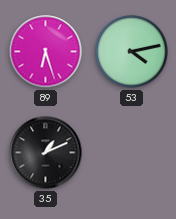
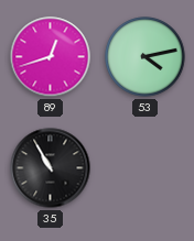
89: 6:27 -> 12:42 (51, 57)
35: 1:11 -> 10:55 (51, 168)
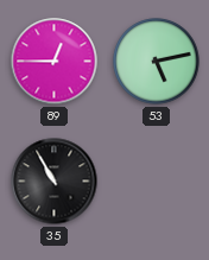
89: 12:42 -> 12:45 (55, 62)
53: 4:13 -> 5:13 (157, 62)
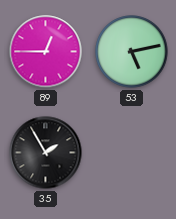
35: 10:55 -> 1:55 (46, 153)
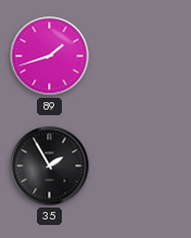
89: 12:45 -> 1:42 (50, 57)
53: 5:13 -> none (132, 52)
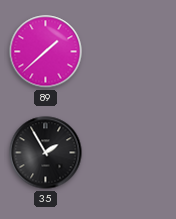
89: 1:42 -> 1:38 (46, 52)
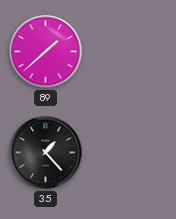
35: 1:55 -> 1:23 (46, 153)
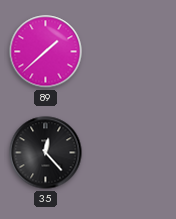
35: 1:23 -> 12:23 (46, 153)
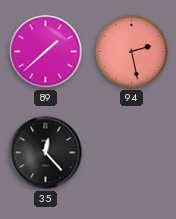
94: none -> 2:28 (132, 52)
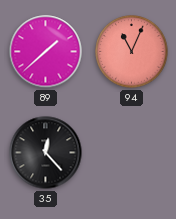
94: 2:28 -> 11:04 (132, 52)
